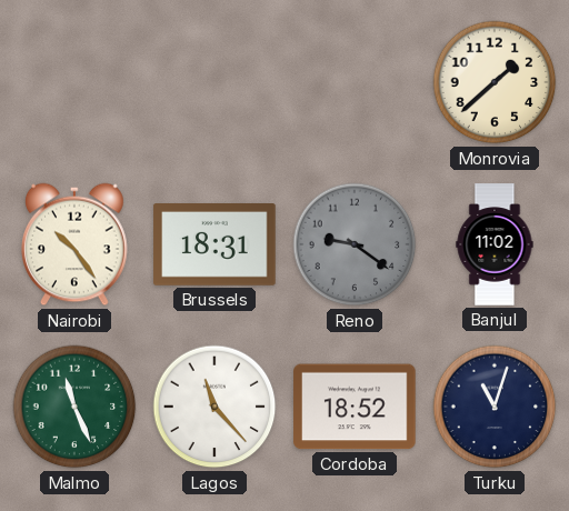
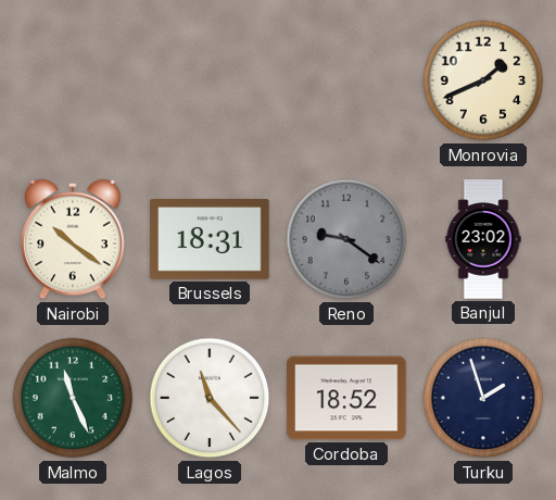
Monrovia: 1:38 -> 1:41 (483, 80)
Nairobi: 10:24 -> 10:21 (74, 239)
Banjul: 11:02 -> 23:02 (483, 239)
Turku: 11:03 -> 1:57 (483, 398)
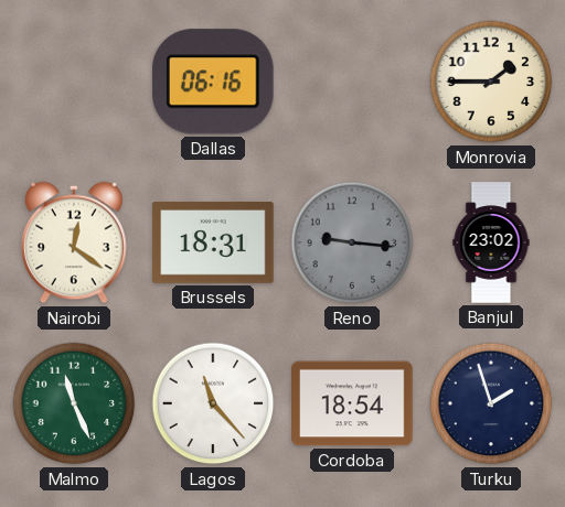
Dallas: none -> 06:16 (213, 82)
Monrovia: 1:41 -> 1:45 (491, 82)
Nairobi: 10:21 -> 12:21 (75, 242)
Reno: 9:21 -> 9:16 (352, 242)
Cordoba: 18:52 -> 18:54 (352, 403)
